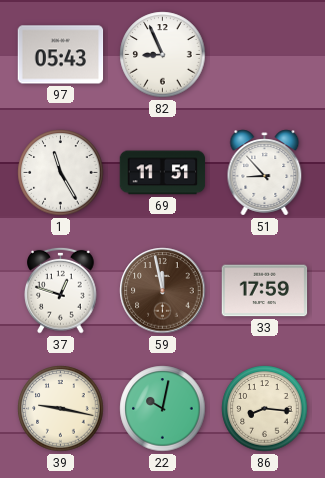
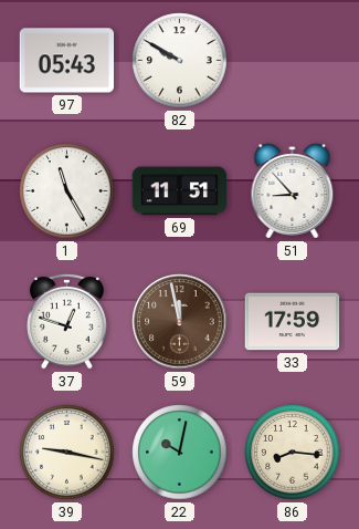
82: 8:56 -> 9:50 (180, 61)
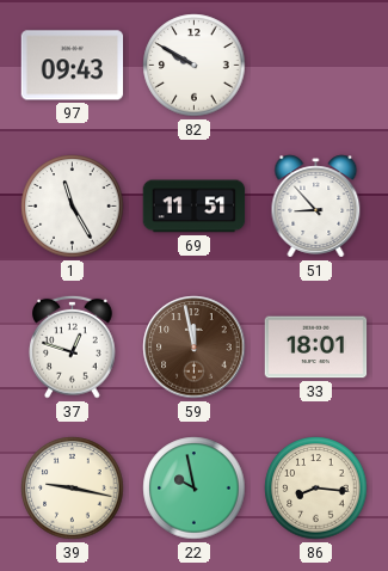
97: 05:43 -> 09:43 (73, 66)
33: 17:59 -> 18:01 (316, 348)
22: 10:02 -> 9:58 (195, 489)
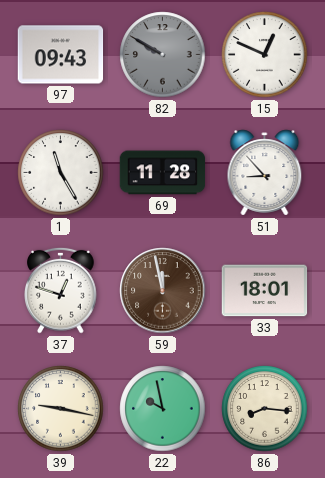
82 dial: white -> grey (163, 55)
15: none -> 12:49 (265, 55)
69: 11:51 -> 11:28 (163, 173)
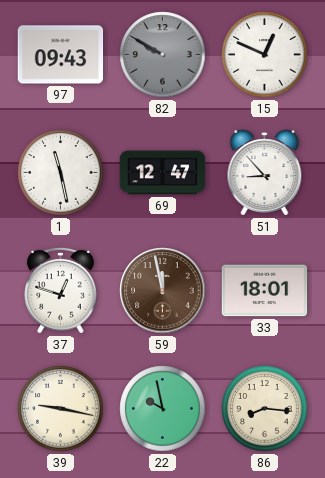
1: 11:25 -> 11:28 (61, 173)
69: 11:28 -> 12:47 (163, 173)
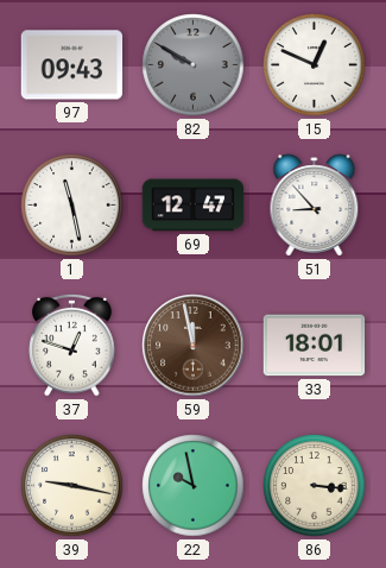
86: 8:16 -> 3:16 (315, 486)
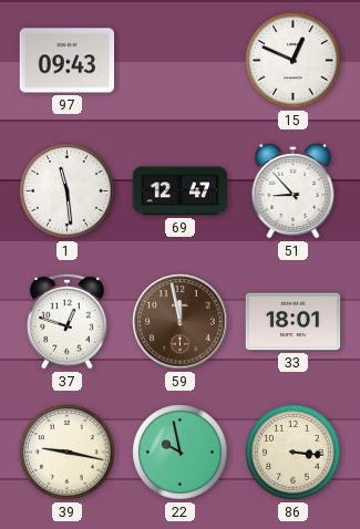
82: 9:50 -> none (194, 65)
1: 11:28 -> 11:29 (68, 191)
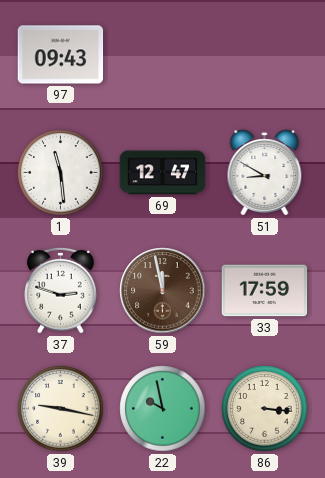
15: 12:49 -> none (294, 61)
51: 8:53 -> 8:50 (265, 173)
37: 12:48 -> 2:48 (61, 290)
33: 18:01 -> 17:59 (265, 291)
